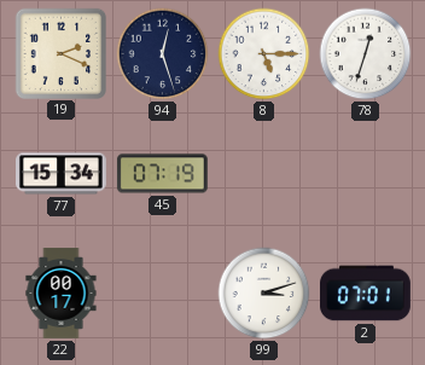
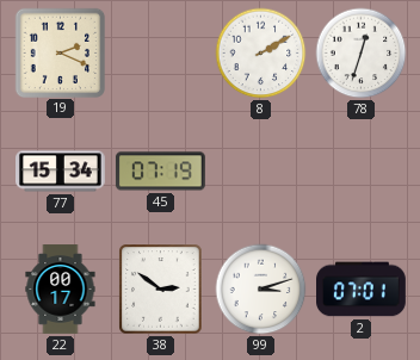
94: 12:27 -> none (163, 54)
8: 5:15 -> 2:10 (261, 54)
38: none -> 2:51 (161, 290)
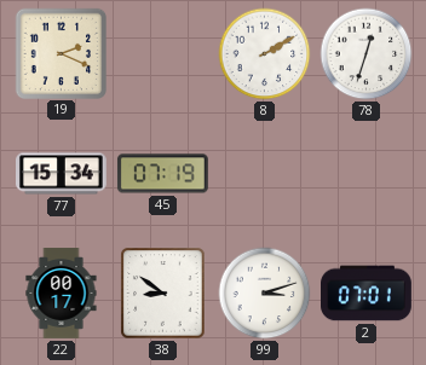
38: 2:51 -> 8:51 (163, 294)
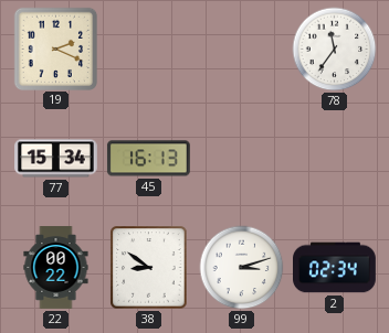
8: 2:10 -> none (265, 54)
78: 12:33 -> 11:36 (335, 50)
45: 07:19 -> 16:13 (148, 159)
22: 00:17 -> 00:22 (56, 268)
2: 07:01 -> 02:34 (335, 268)
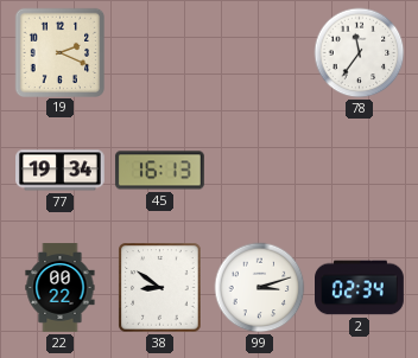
77: 15:34 -> 19:34 (61, 171)
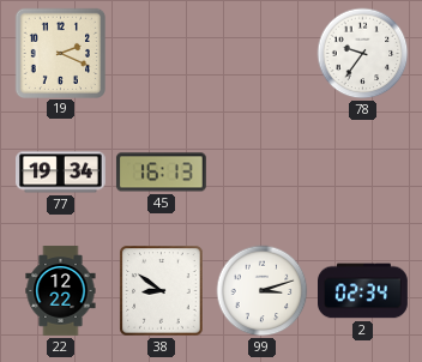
78: 11:36 -> 9:36 (363, 54)
22: 00:22 -> 12:22 (61, 291)
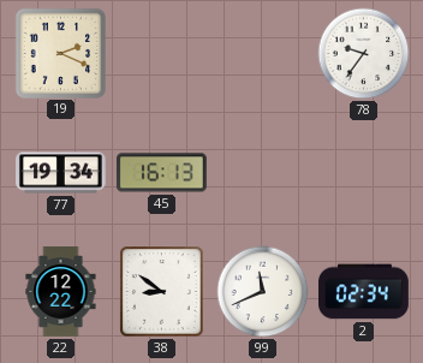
99: 3:12 -> 11:41 (263, 292)
